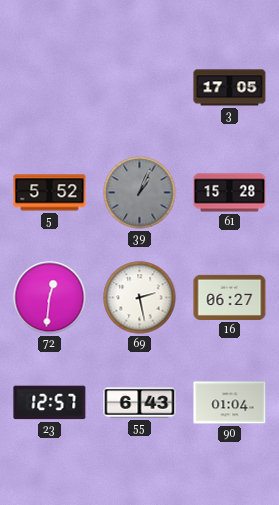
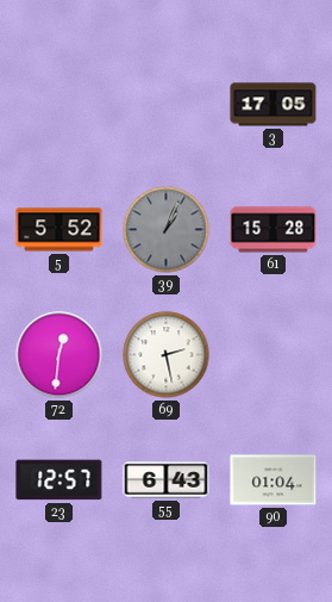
16: 06:27 -> none (230, 297)
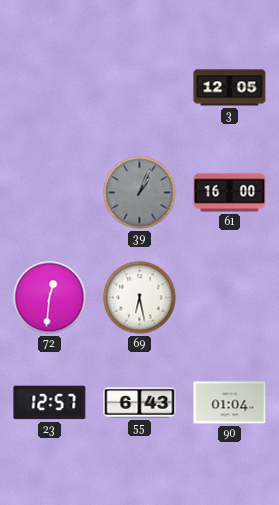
3: 17:05 -> 12:05 (230, 88)
5: 5:52 -> none (59, 230)
61: 15:28 -> 16:00 (230, 193)
69: 2:28 -> 6:28 (140, 298)
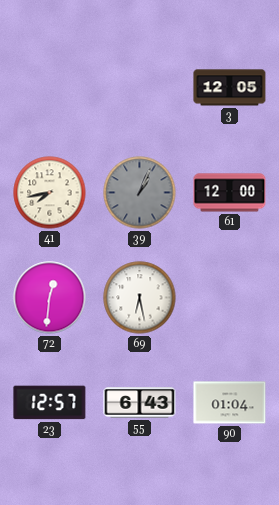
41: none -> 7:43 (50, 193)
61: 16:00 -> 12:00 (230, 193)
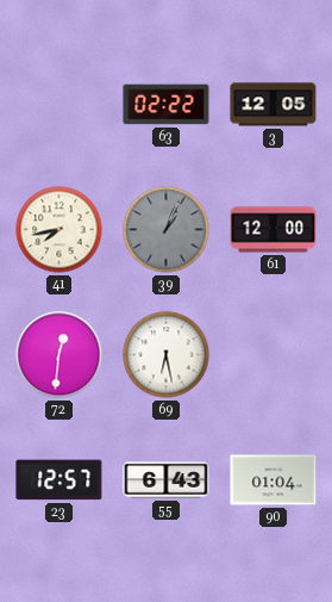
63: none -> 02:22 (167, 105)
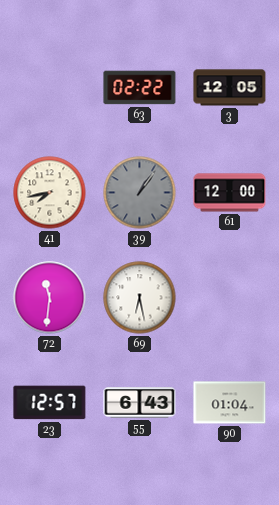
39: 1:04 -> 1:06 (140, 193)
72: 12:31 -> 11:31 (50, 298)
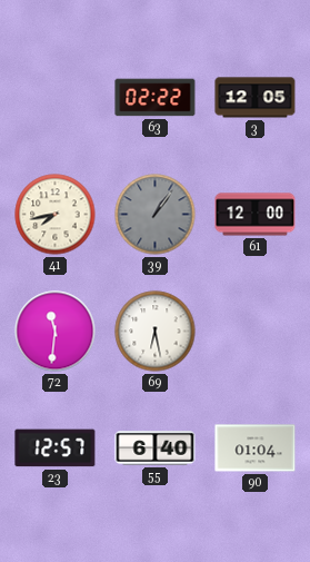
55: 6:43 -> 6:40 (156, 448)
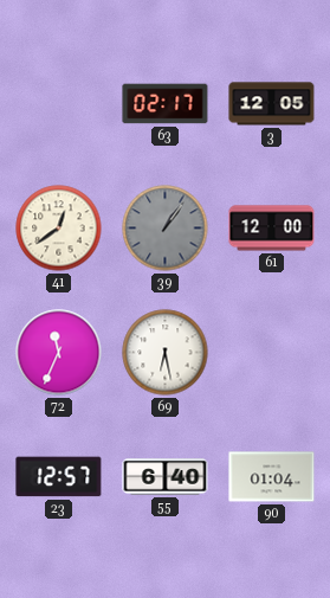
63: 02:22 -> 02:17 (166, 104)
41: 7:43 -> 12:39 (59, 229)
72: 11:31 -> 11:34 (59, 353)
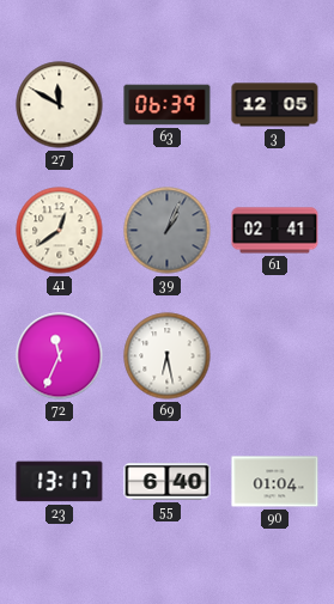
27: none -> 11:50 (60, 105)
63: 02:17 -> 06:39 (168, 105)
39: 1:06 -> 1:04 (168, 231)
61: 12:00 -> 02:41 (275, 231)
23: 12:57 -> 13:17 (60, 482)
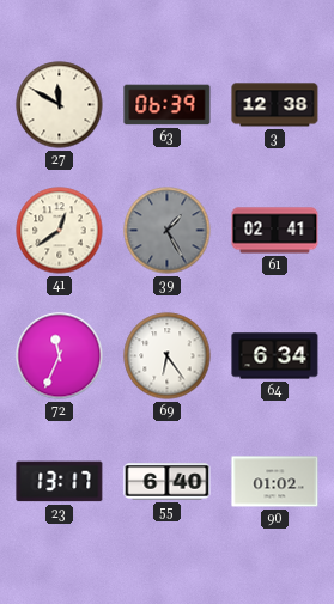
3: 12:05 -> 12:38 (275, 105)
39: 1:04 -> 1:25 (168, 231)
69: 6:28 -> 6:24 (168, 356)
64: none -> 6:34 (275, 356)
90: 01:04 -> 01:02 (275, 482)
